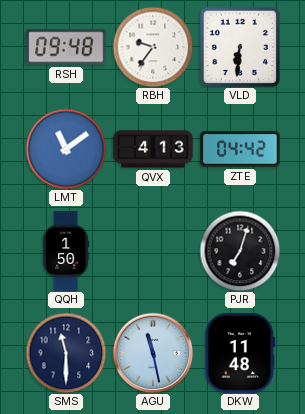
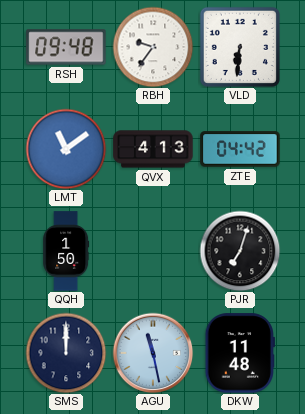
SMS: 11:30 -> 12:00 (66, 353)
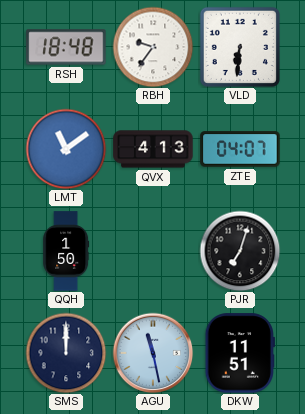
RSH: 09:48 -> 18:48 (66, 47)
ZTE: 04:42 -> 04:07 (240, 149)
DKW: 11:48 -> 11:51 (240, 353)
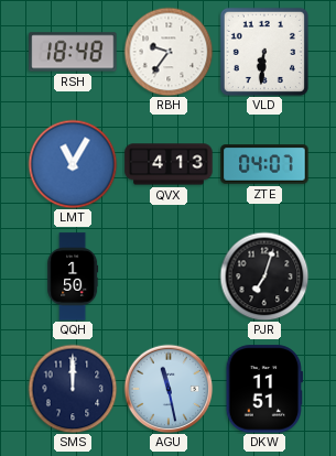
LMT: 11:09 -> 11:05 (73, 164)
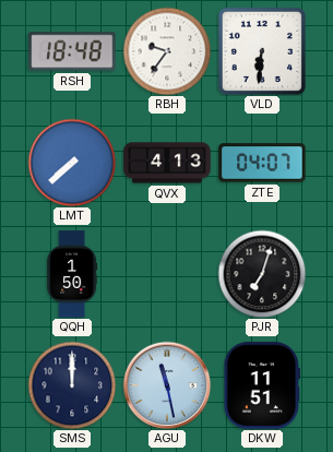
LMT: 11:05 -> 7:38 (72, 163)
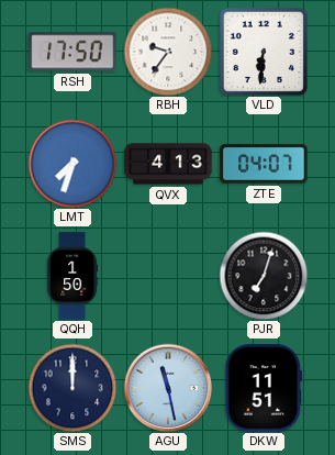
RSH: 18:48 -> 17:50 (72, 52)
LMT: 7:38 -> 7:33 (72, 164)
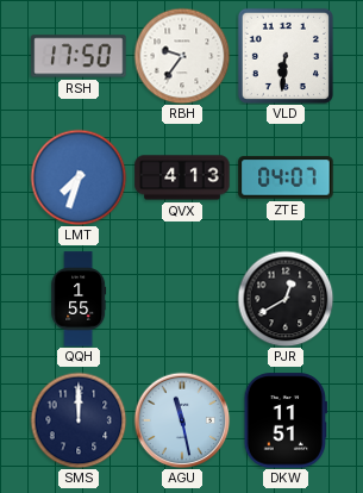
QQH: 1:50 -> 1:55 (79, 299)
PJR: 7:03 -> 12:40 (286, 299)
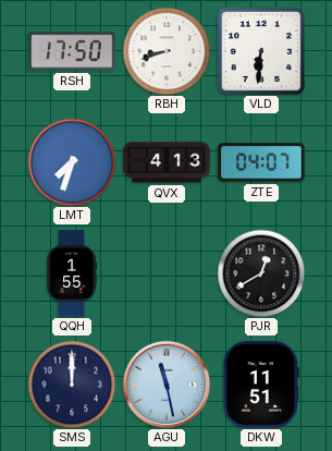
RBH: 9:36 -> 8:42 (167, 51)
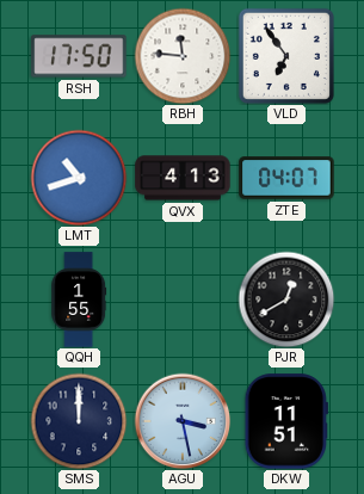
RBH: 8:42 -> 11:46 (183, 56)
VLD: 6:31 -> 6:54 (286, 56)
LMT: 7:33 -> 10:42 (79, 178)
AGU: 11:28 -> 3:28 (183, 421)
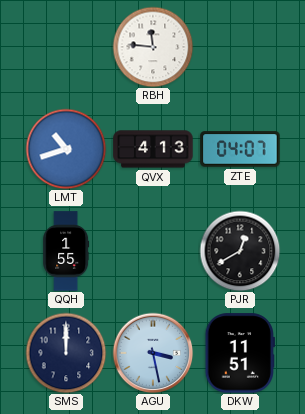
RSH: 17:50 -> none (79, 56)
VLD: 6:54 -> none (286, 56)
